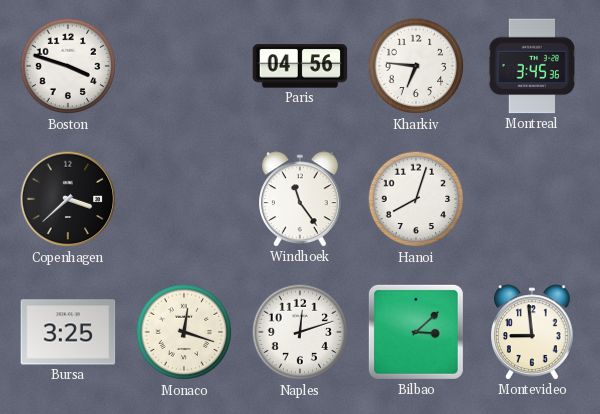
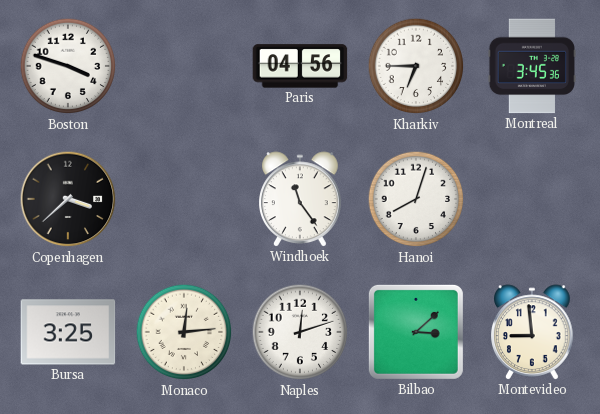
Kharkiv: 6:46 -> 6:45 (416, 66)
Monaco: 12:18 -> 12:14 (184, 332)
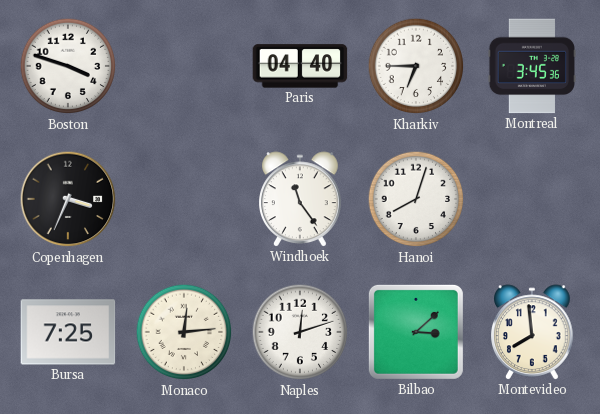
Paris: 04:56 -> 04:40 (300, 66)
Copenhagen: 3:38 -> 3:34 (68, 199)
Bursa: 3:25 -> 7:25 (68, 332)
Montevideo: 8:59 -> 7:59 (533, 332)
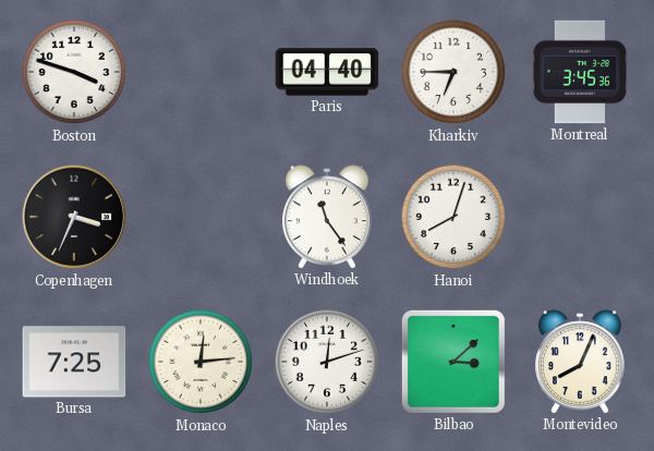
Montevideo: 7:59 -> 8:04 (581, 362)
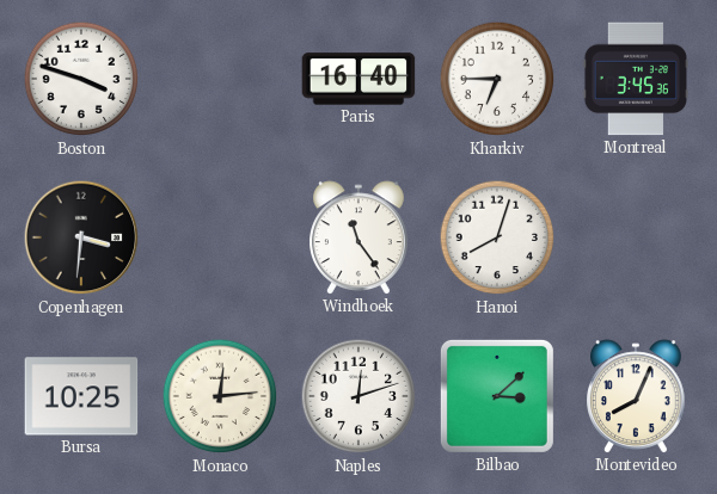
Paris: 04:40 -> 16:40 (358, 79)
Copenhagen: 3:34 -> 3:31 (81, 237)
Bursa: 7:25 -> 10:25 (81, 396)
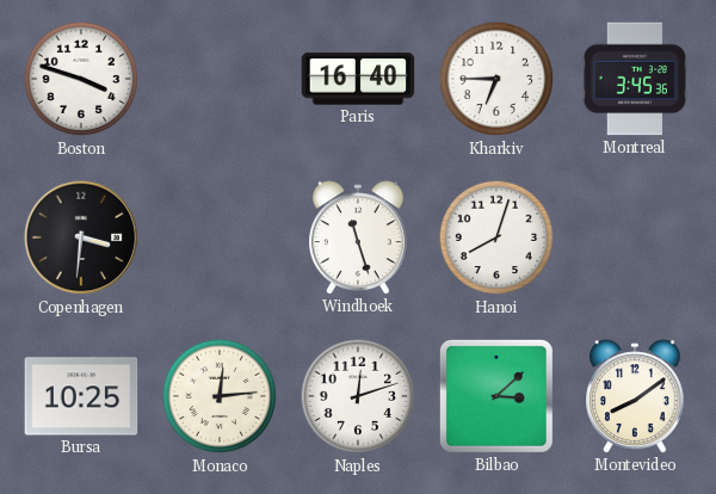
Windhoek: 11:24 -> 11:27 (359, 237)
Montevideo: 8:04 -> 8:09 (636, 396)
